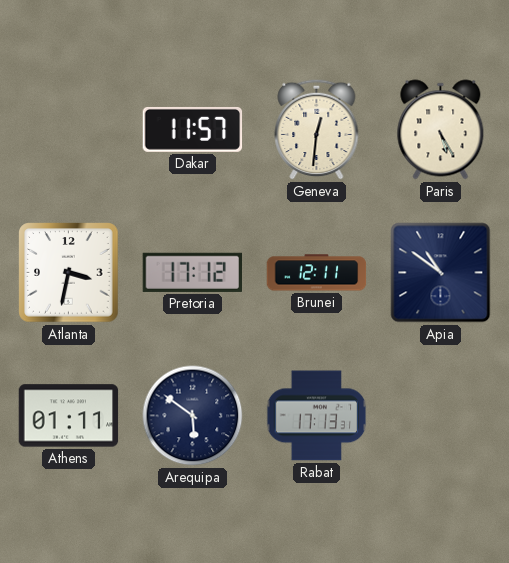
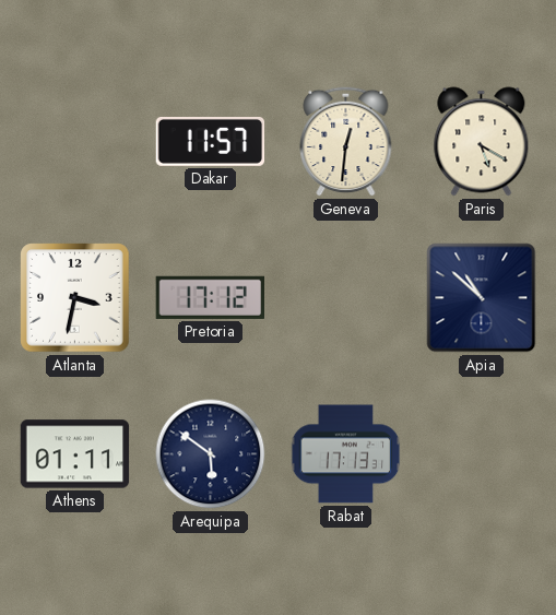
Paris: 5:25 -> 5:20 (482, 142)
Brunei: 12:11 -> none (317, 273)
Apia: 10:51 -> 10:52 (482, 298)
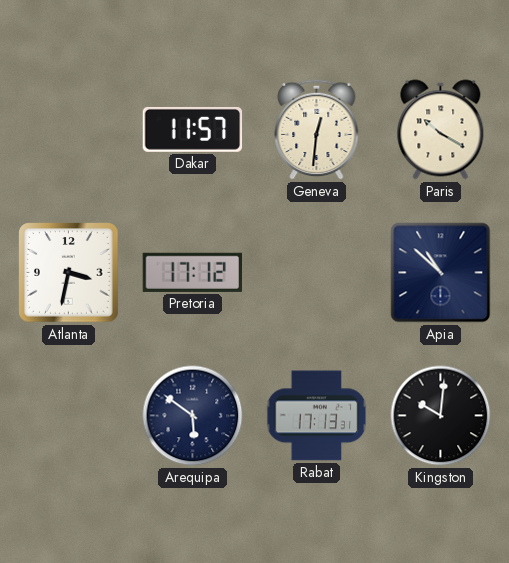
Paris: 5:20 -> 10:20 (441, 130)
Athens: 01:11 -> none (75, 454)
Kingston: none -> 10:01 (441, 416)
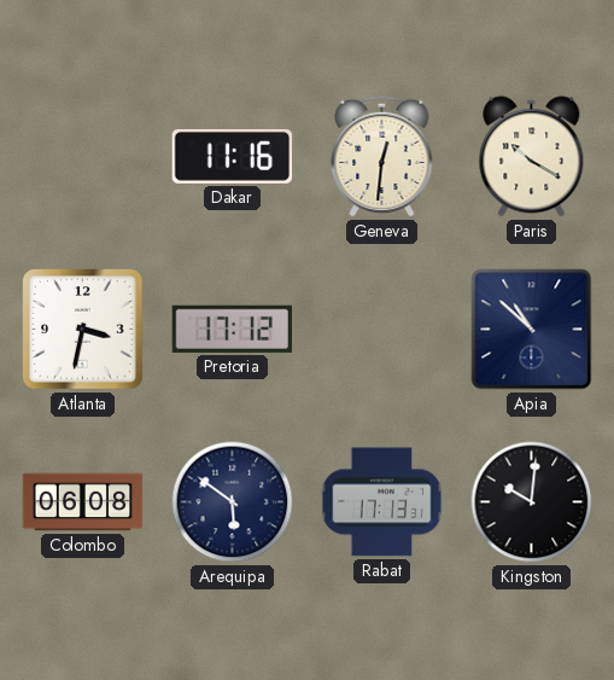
Dakar: 11:57 -> 11:16 (233, 156)
Colombo: none -> 06:08 (83, 502)
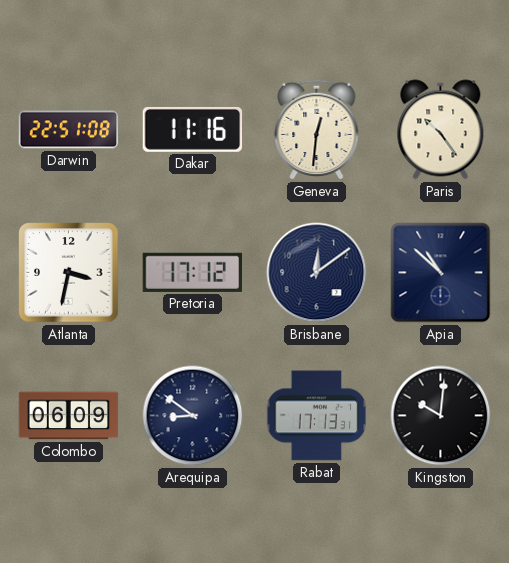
Darwin: none -> 22:51 (69, 130)
Paris: 10:20 -> 10:24 (441, 130)
Brisbane: none -> 12:09 (317, 273)
Colombo: 06:08 -> 06:09 (69, 416)
Arequipa: 5:51 -> 8:51 (193, 416)
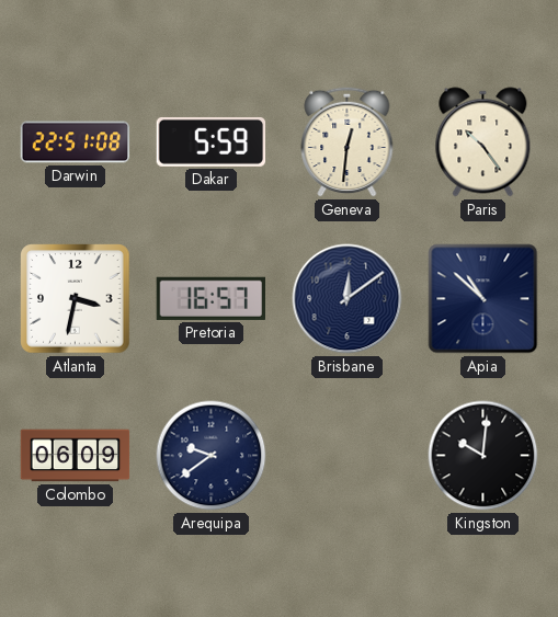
Dakar: 11:16 -> 5:59 (212, 141)
Pretoria: 17:12 -> 16:57 (210, 298)
Arequipa: 8:51 -> 9:39 (212, 456)
Rabat: 17:13 -> none (317, 416)
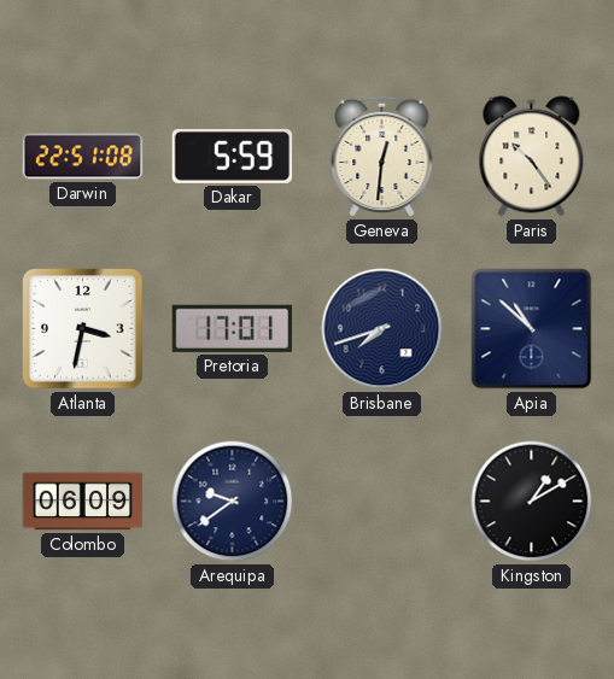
Pretoria: 16:57 -> 17:01 (232, 328)
Brisbane: 12:09 -> 7:42 (382, 329)
Kingston: 10:01 -> 1:10 (532, 502)
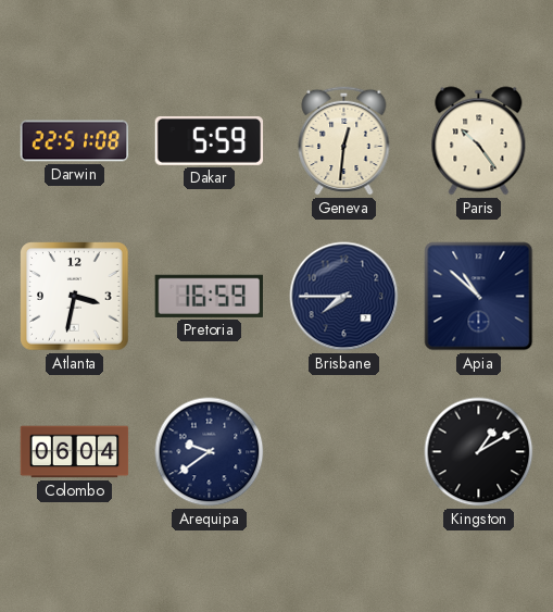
Pretoria: 17:01 -> 16:59 (209, 296)
Brisbane: 7:42 -> 7:45 (344, 297)
Colombo: 06:09 -> 06:04 (75, 452)
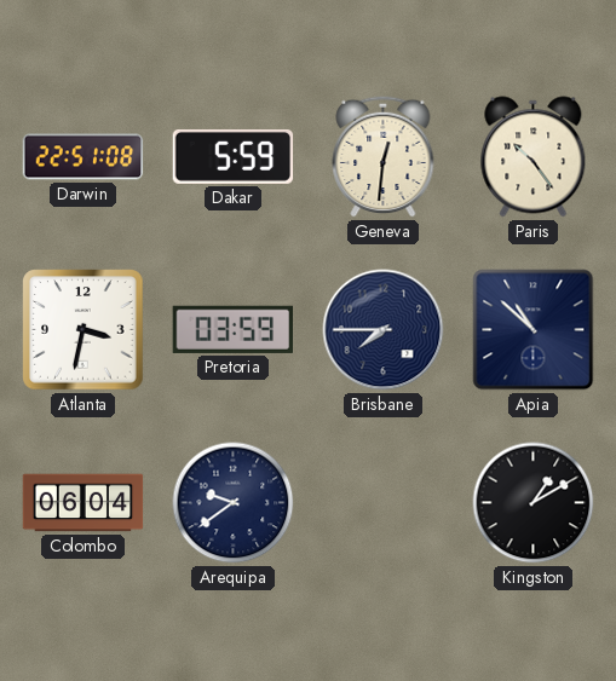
Pretoria: 16:59 -> 03:59 (232, 329)
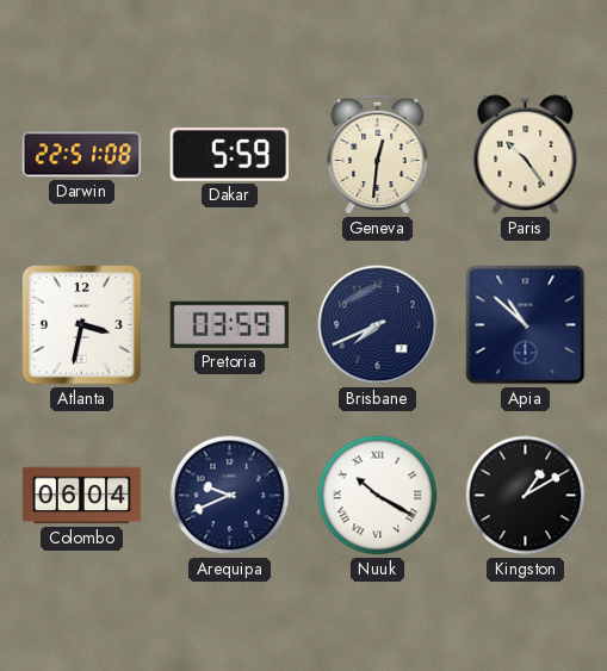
Brisbane: 7:45 -> 7:41 (378, 325)
Arequipa: 9:39 -> 9:41 (230, 496)
Nuuk: none -> 10:20 (378, 496)
